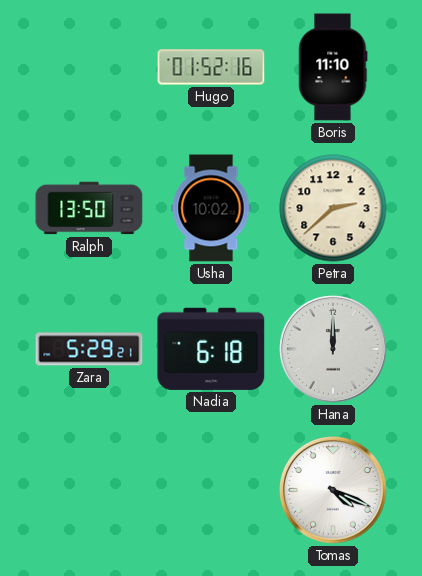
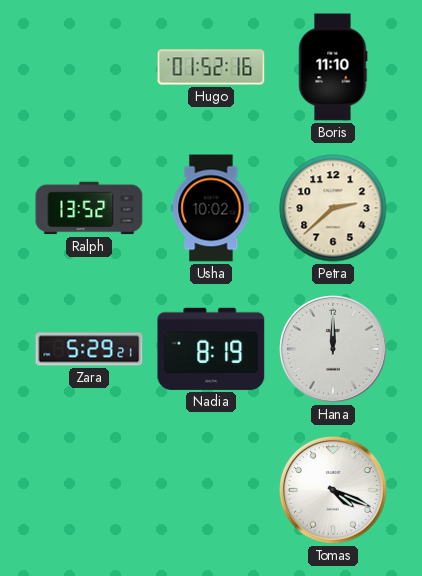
Ralph: 13:50 -> 13:52 (89, 208)
Nadia: 6:18 -> 8:19 (211, 349)
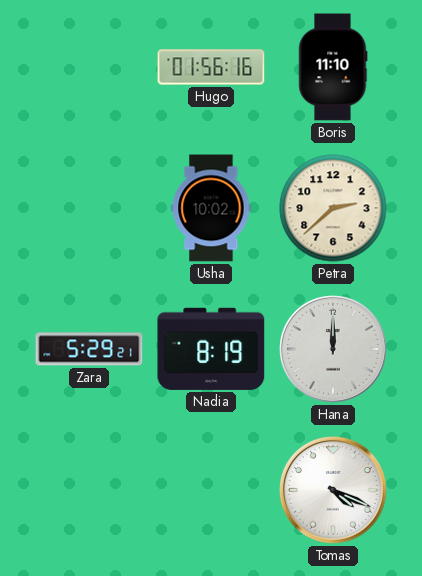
Hugo: 01:52 -> 01:56 (211, 67)
Ralph: 13:52 -> none (89, 208)
